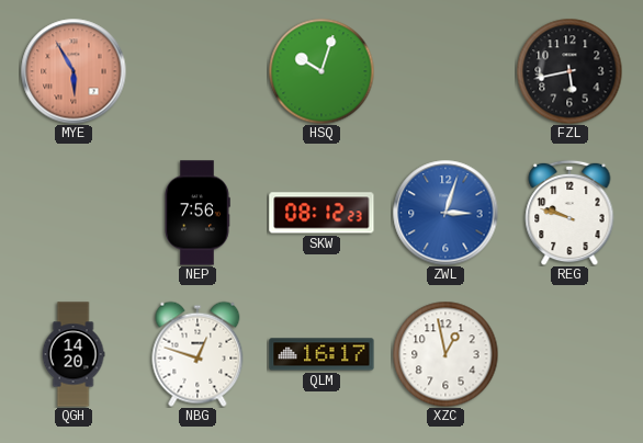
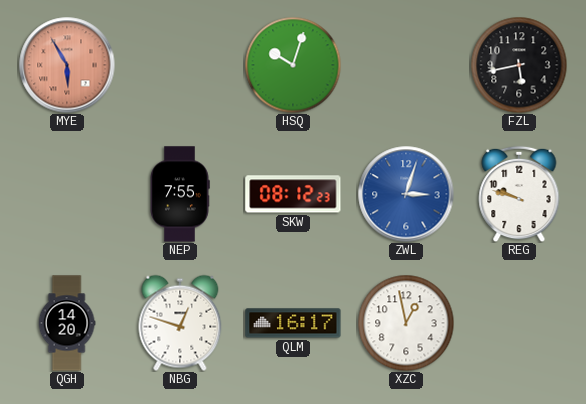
NEP: 7:56 -> 7:55 (180, 194)
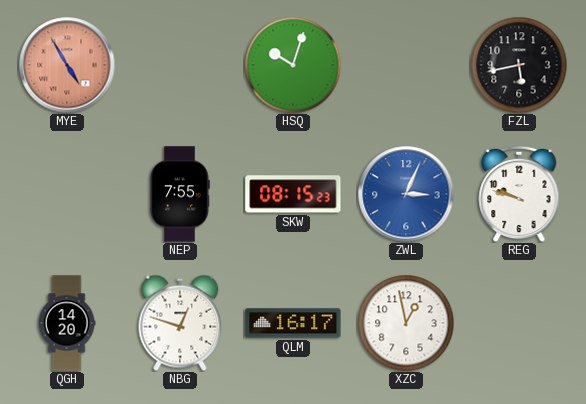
MYE: 5:55 -> 4:55 (67, 65)
SKW: 08:12 -> 08:15 (293, 194)
ZWL: 3:03 -> 3:04 (406, 194)
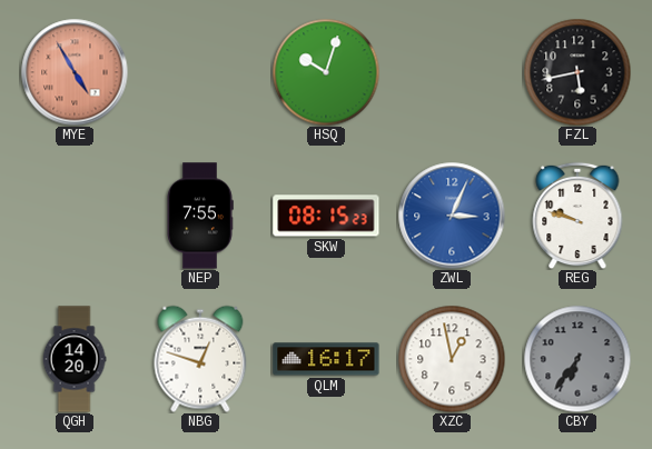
CBY: none -> 6:36 (577, 359)
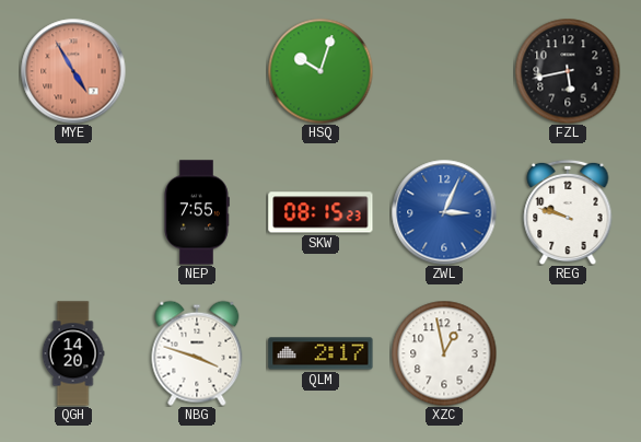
NBG: 12:48 -> 3:48 (197, 353)
QLM: 16:17 -> 2:17 (320, 353)
CBY: 6:36 -> none (577, 359)
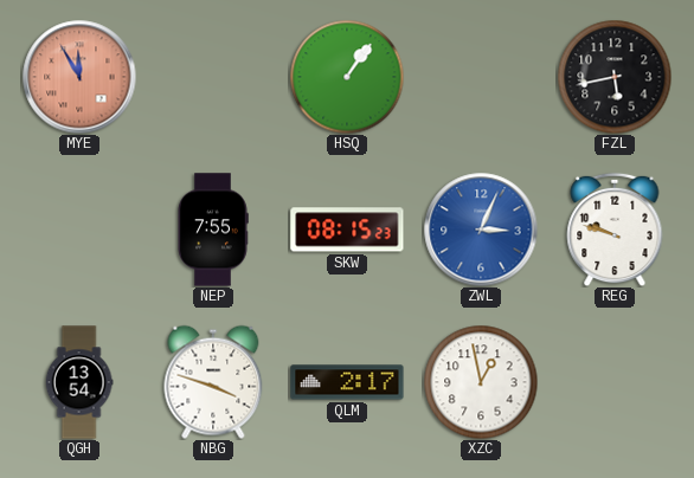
MYE: 4:55 -> 11:55 (79, 77)
HSQ: 10:03 -> 1:06 (347, 77)
QGH: 14:20 -> 13:54 (79, 382)
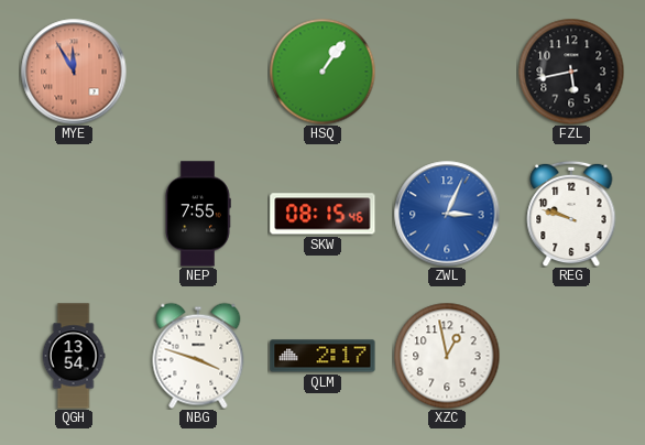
SKW: 08:15:23 -> 08:15:46 (322, 214)
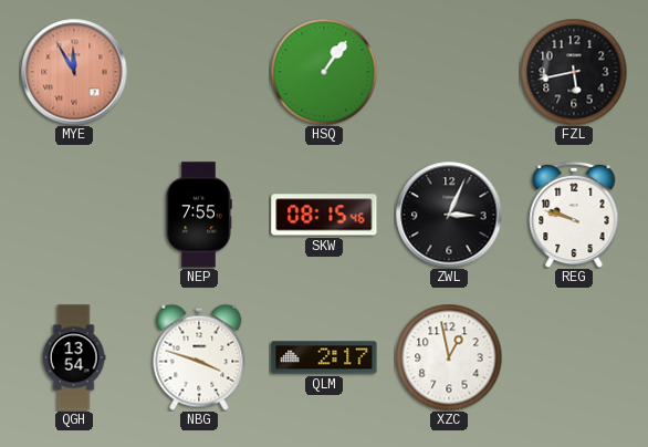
ZWL dial: blue -> black (449, 215)
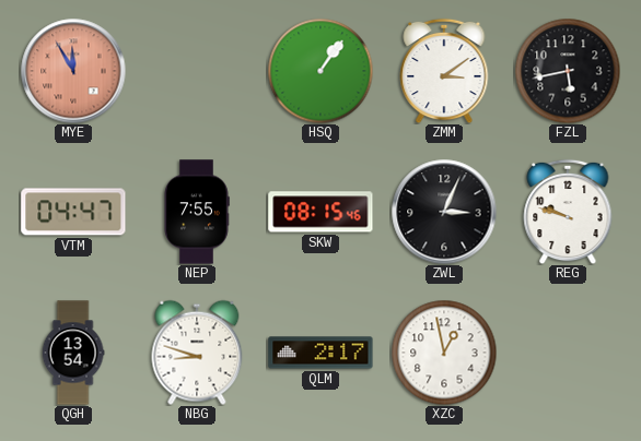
ZMM: none -> 3:09 (444, 71)
VTM: none -> 04:47 (73, 212)
NBG: 3:48 -> 8:48 (197, 353)
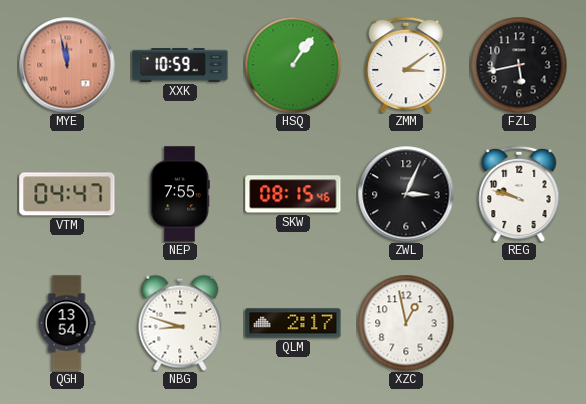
MYE: 11:55 -> 11:58 (67, 65)
XXK: none -> 10:59 (180, 65)
